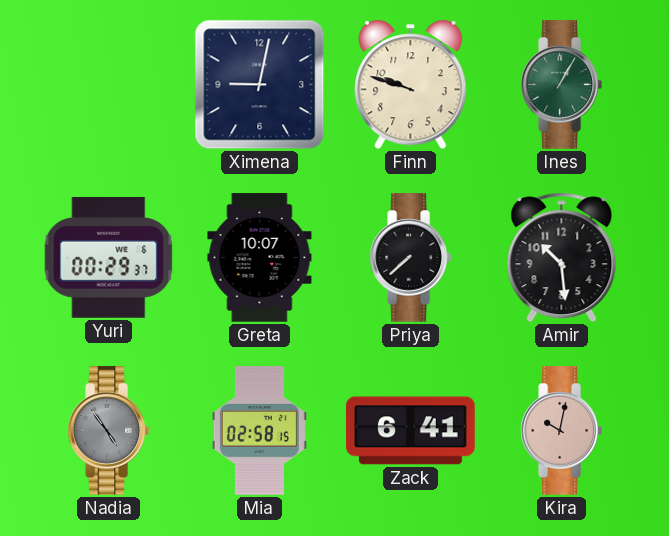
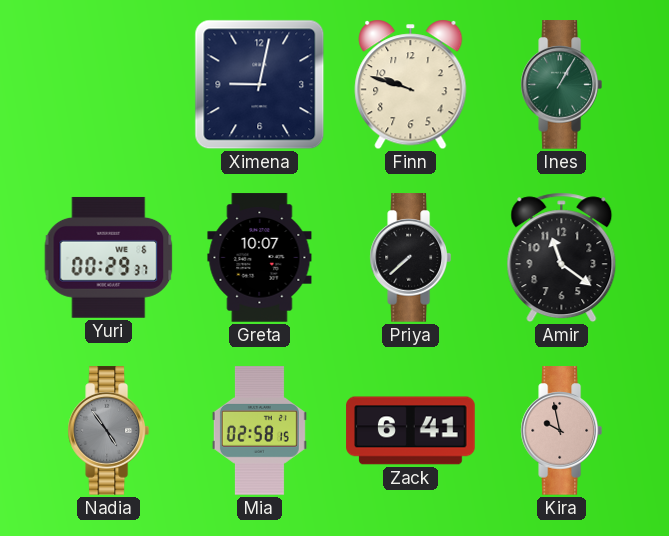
Amir: 10:29 -> 11:21 (562, 258)
Kira: 10:02 -> 9:58 (561, 431)
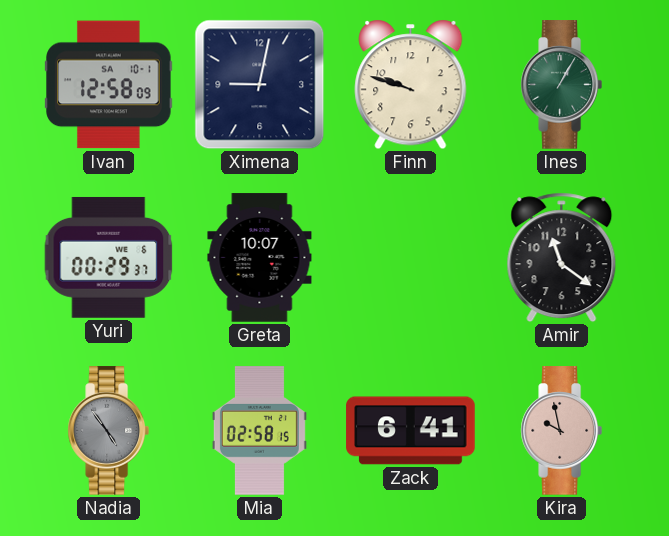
Ivan: none -> 12:58 (109, 85)
Priya: 7:38 -> none (410, 258)
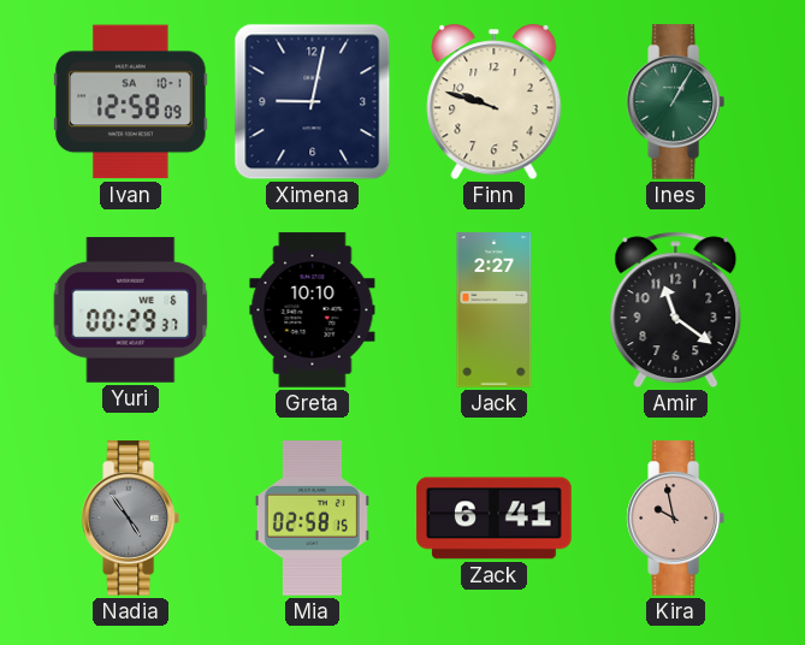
Greta: 10:07 -> 10:10 (313, 310)
Jack: none -> 2:27 (495, 310)
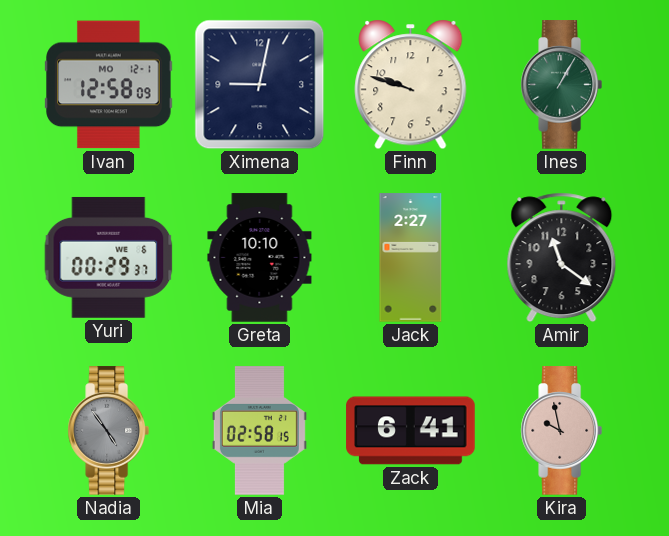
Ivan date: SA 10-1 -> MO 12-1 (109, 85)
